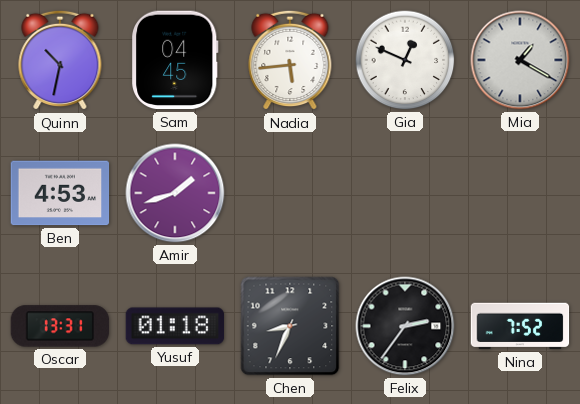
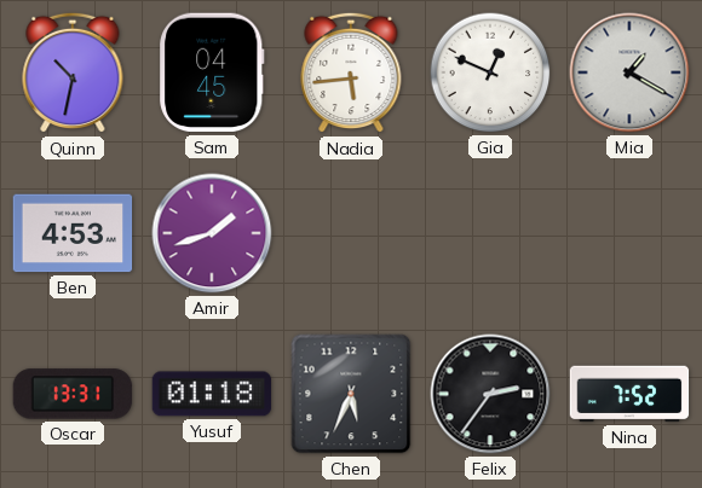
Chen: 8:34 -> 5:34 (351, 394)
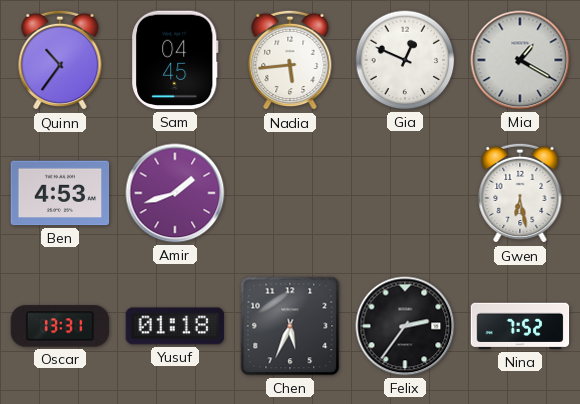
Quinn: 10:32 -> 10:36 (60, 60)
Gwen: none -> 6:28 (520, 193)
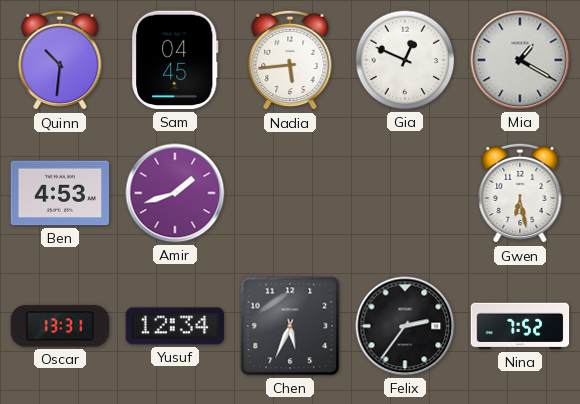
Quinn: 10:36 -> 10:31 (60, 60)
Yusuf: 01:18 -> 12:34 (175, 326)
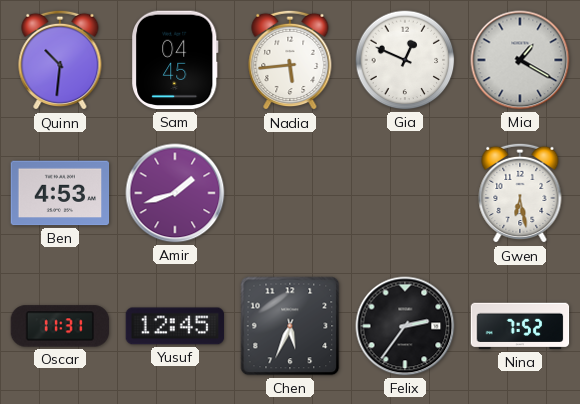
Oscar: 13:31 -> 11:31 (60, 326)
Yusuf: 12:34 -> 12:45 (175, 326)
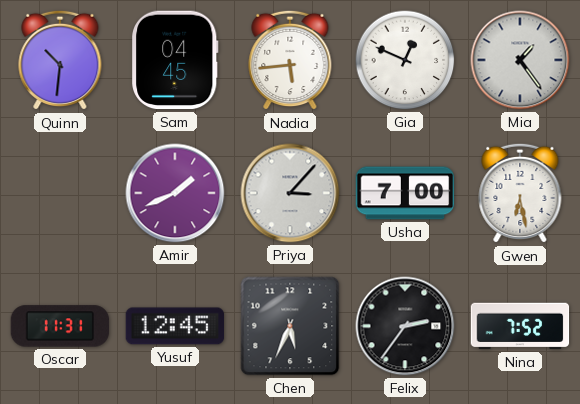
Mia: 1:20 -> 1:24 (520, 60)
Ben: 4:53 -> none (60, 193)
Amir: 1:42 -> 1:41 (175, 193)
Priya: none -> 3:07 (290, 193)
Usha: none -> 7:00 (405, 193)
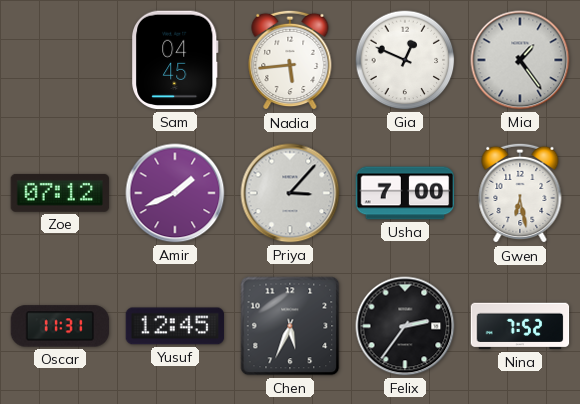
Quinn: 10:31 -> none (60, 60)
Zoe: none -> 07:12 (60, 193)
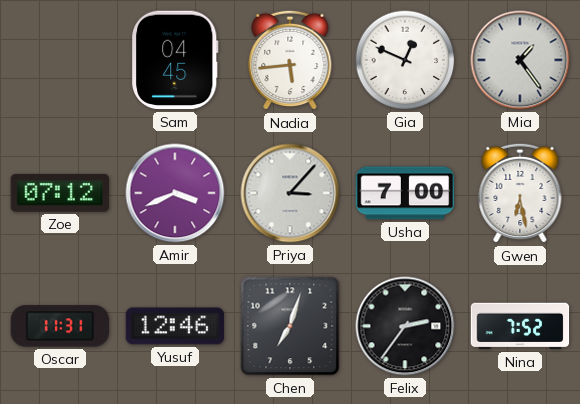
Amir: 1:41 -> 3:41 (175, 193)
Yusuf: 12:45 -> 12:46 (175, 326)
Chen: 5:34 -> 7:03 (290, 326)
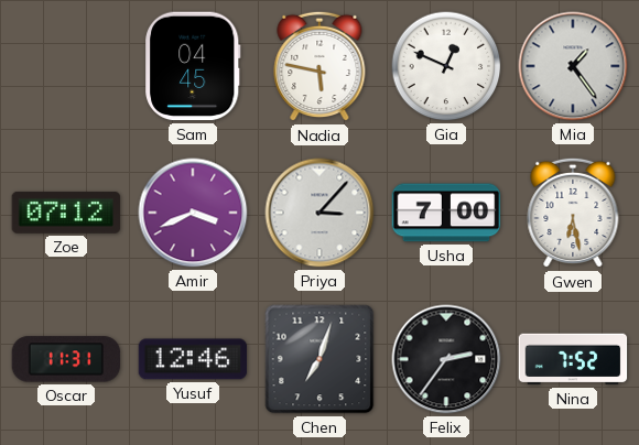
Nadia: 5:44 -> 5:47 (319, 66)
